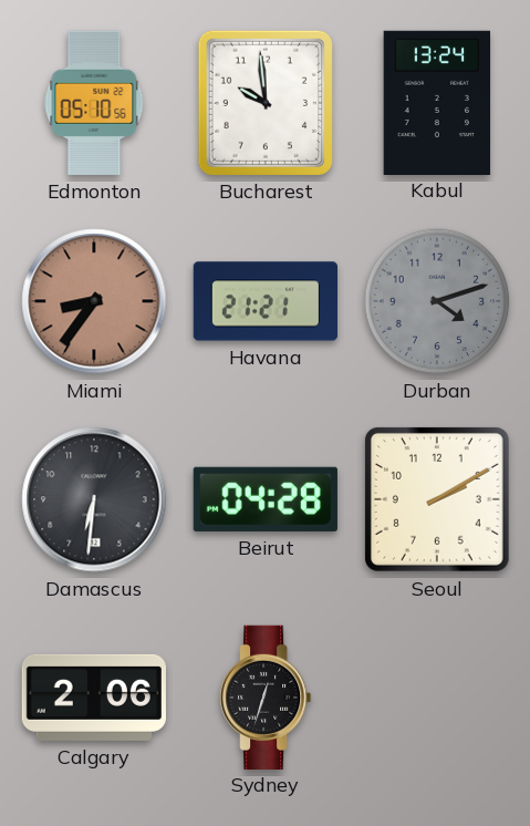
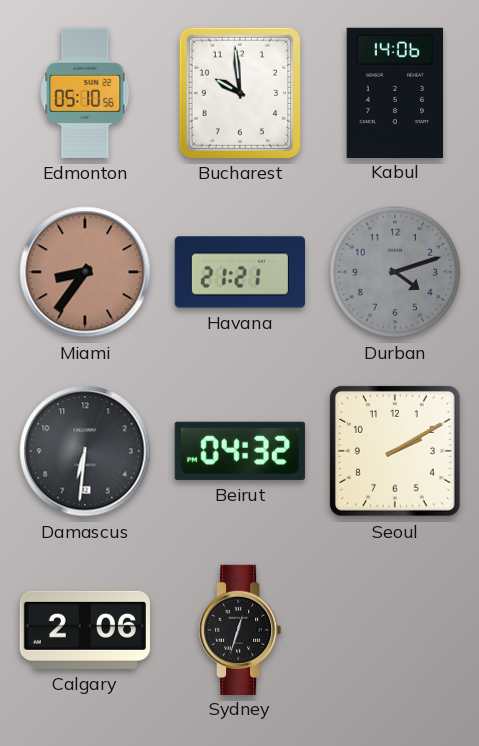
Kabul: 13:24 -> 14:06 (395, 92)
Beirut: 04:28 -> 04:32 (240, 451)
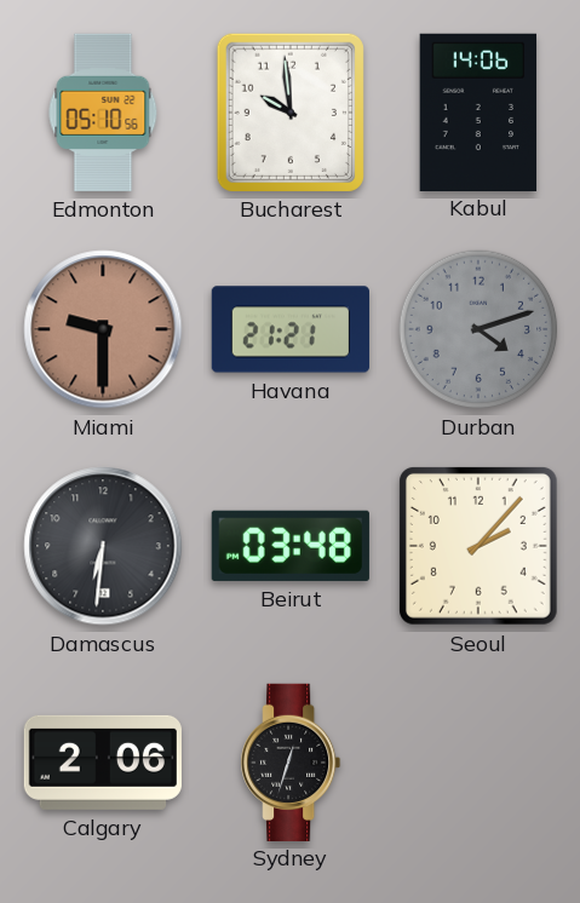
Miami: 8:36 -> 9:30 (103, 329)
Beirut: 04:32 -> 03:48 (291, 546)
Seoul: 2:10 -> 2:07 (478, 546)
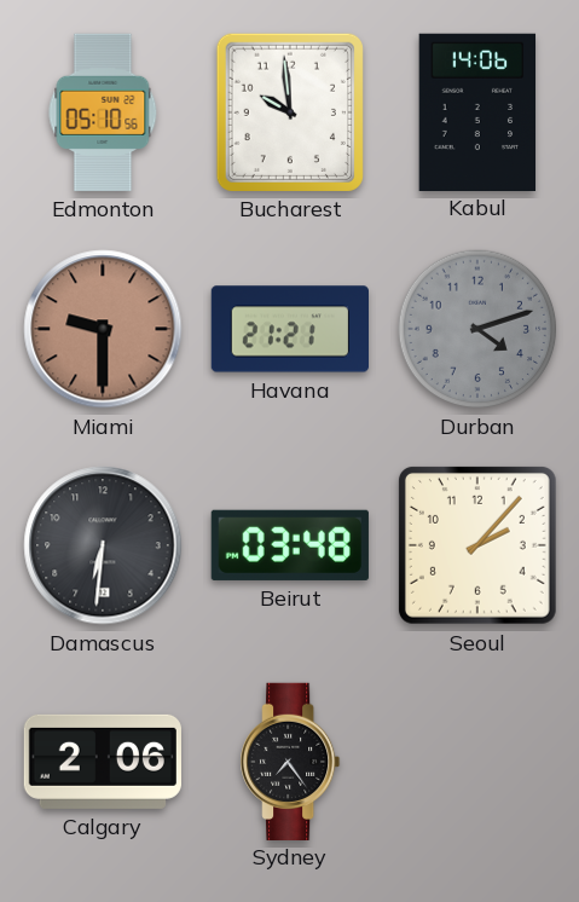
Sydney: 12:33 -> 7:24 (290, 761)
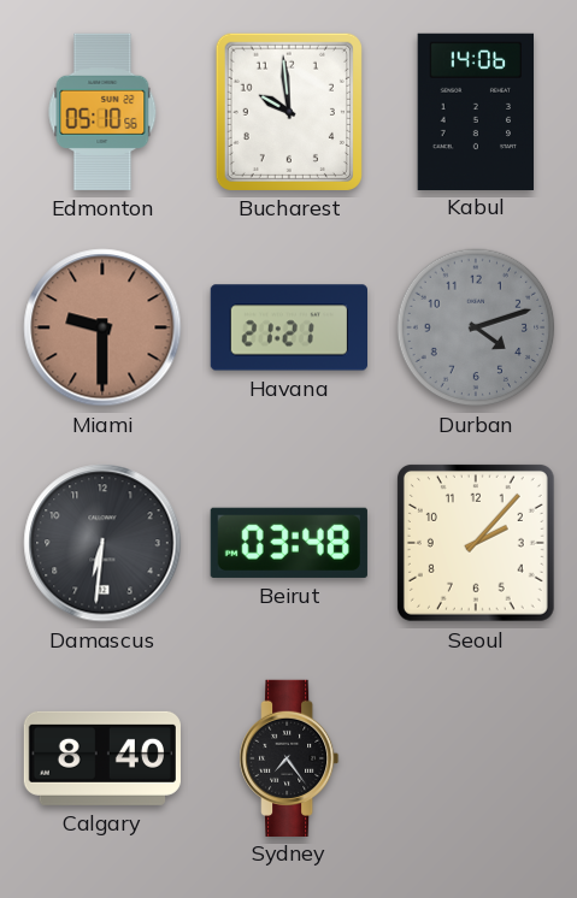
Calgary: 2:06 -> 8:40 (102, 758)
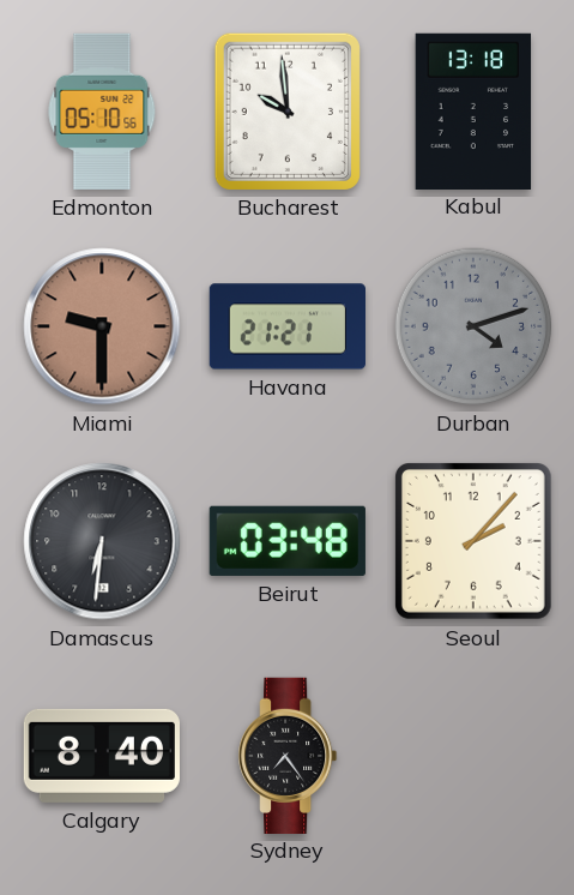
Kabul: 14:06 -> 13:18 (473, 110)
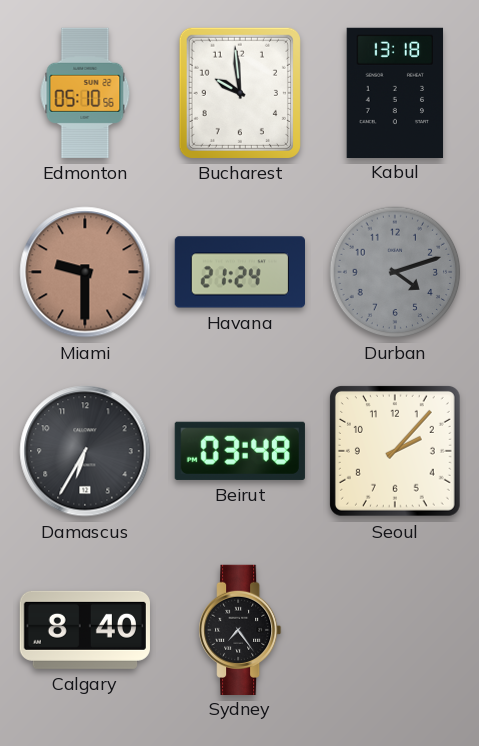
Havana: 21:21 -> 21:24 (239, 272)
Damascus: 6:31 -> 6:35 (85, 451)
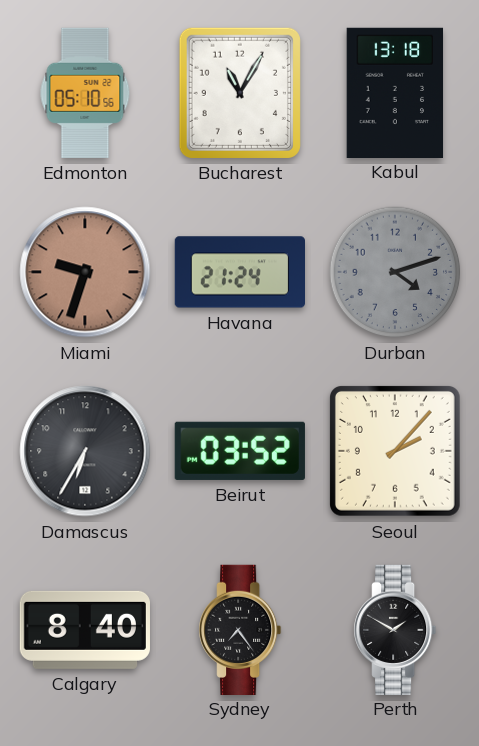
Bucharest: 9:59 -> 11:05 (240, 93)
Miami: 9:30 -> 9:33 (85, 272)
Beirut: 03:48 -> 03:52 (240, 451)
Perth: none -> 1:50 (395, 629)
